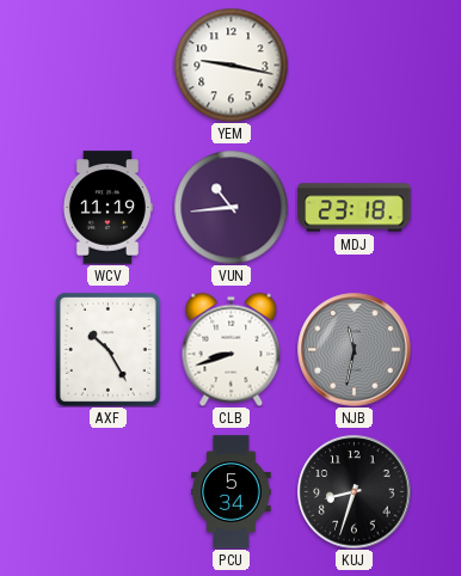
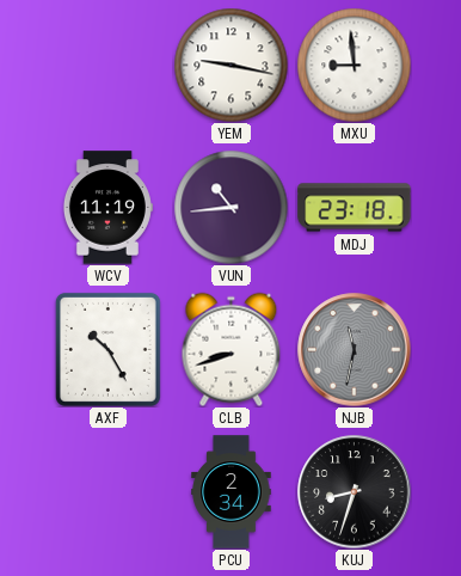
MXU: none -> 8:59 (354, 65)
PCU: 5:34 -> 2:34 (232, 492)
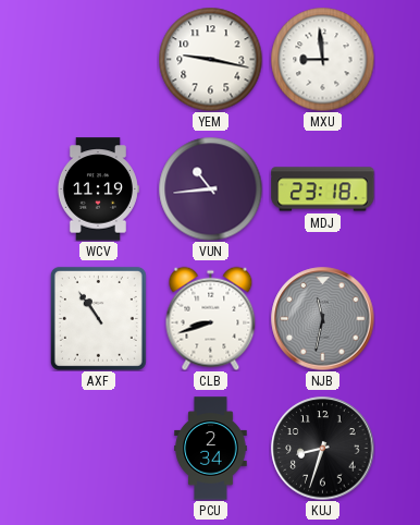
AXF: 10:25 -> 10:54 (98, 318)
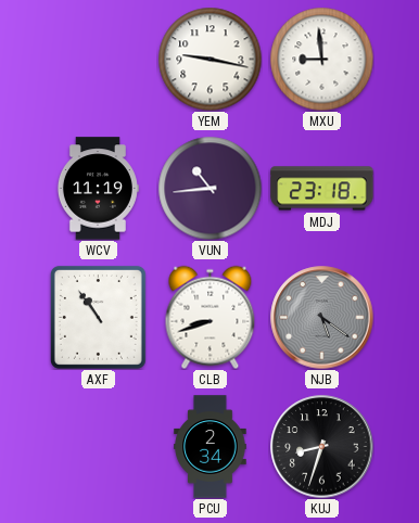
NJB: 11:32 -> 5:21 (322, 318)
